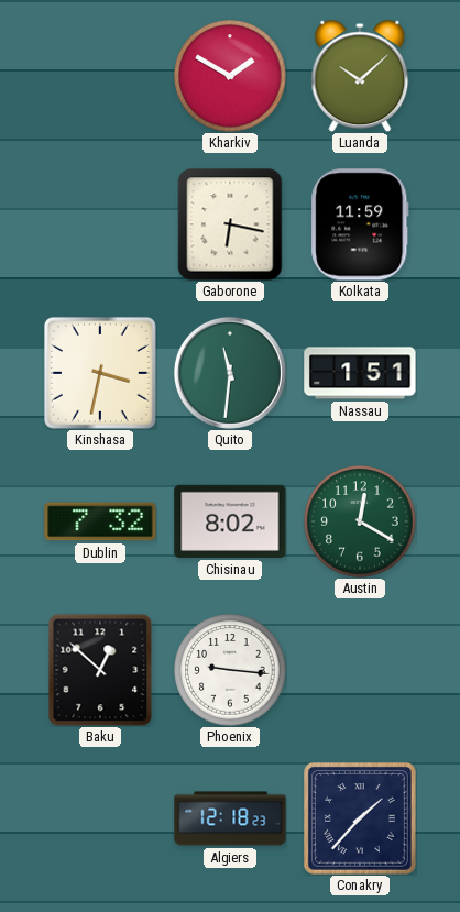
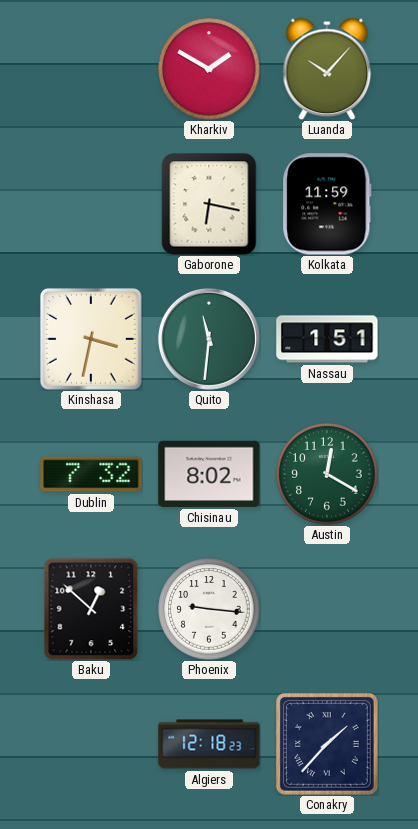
Luanda: 10:08 -> 10:07 (327, 69)
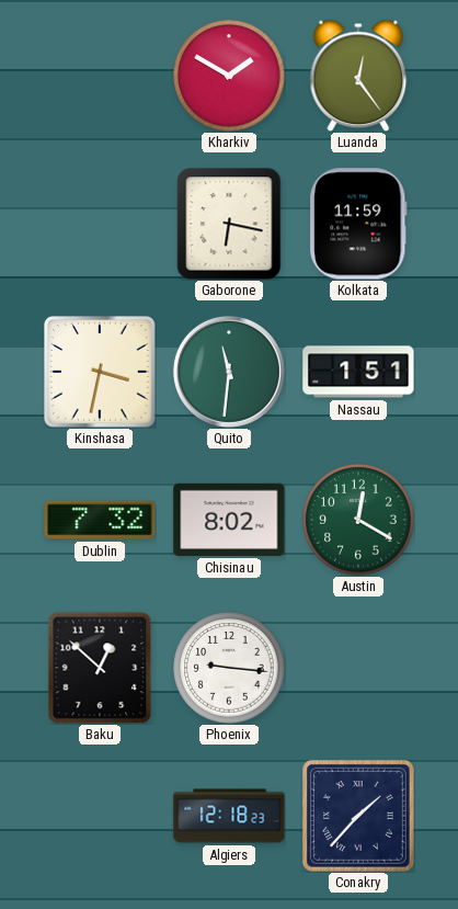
Luanda: 10:07 -> 12:24 (358, 76)
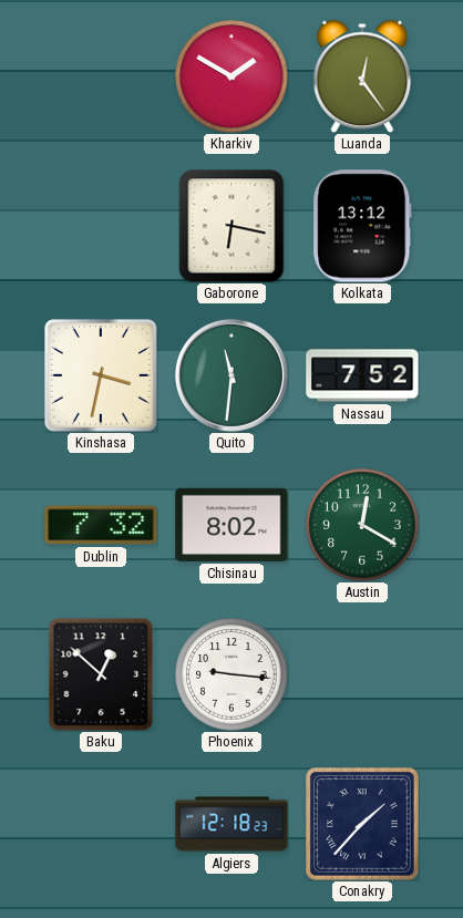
Kolkata: 11:59 -> 13:12 (362, 226)
Nassau: 1:51 -> 7:52 (362, 375)
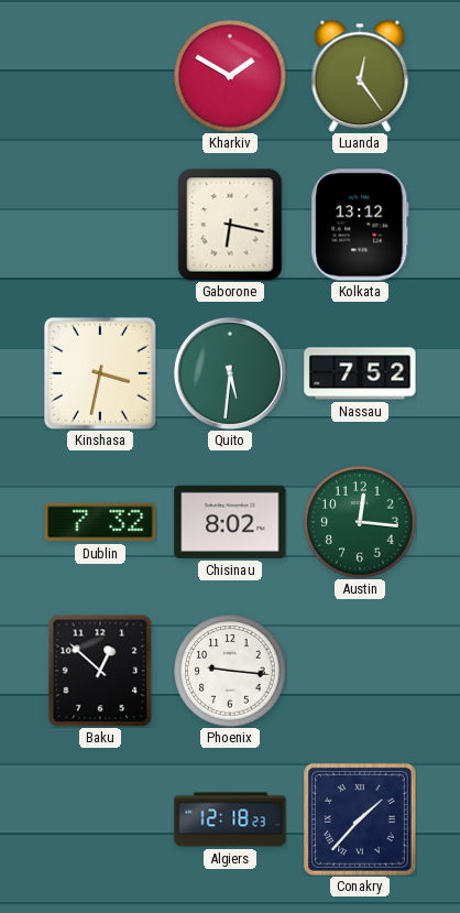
Quito: 11:31 -> 5:31 (230, 373)
Austin: 12:20 -> 12:16 (360, 522)
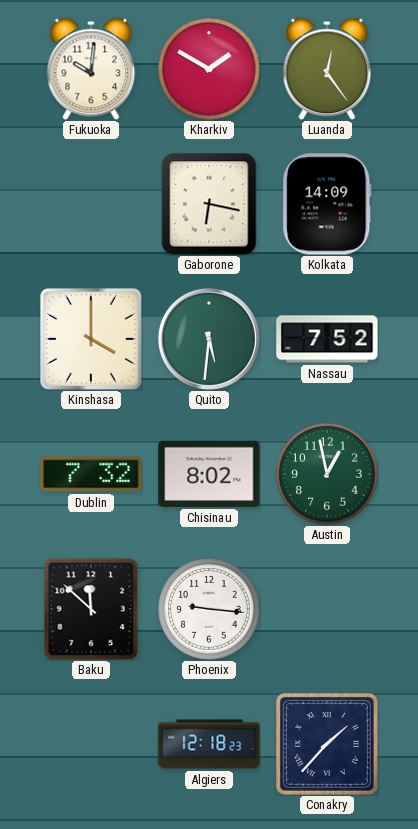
Fukuoka: none -> 10:01 (91, 69)
Kolkata: 13:12 -> 14:09 (327, 204)
Kinshasa: 3:32 -> 4:00 (91, 339)
Austin: 12:16 -> 12:58 (327, 474)
Baku: 12:52 -> 11:52 (91, 609)
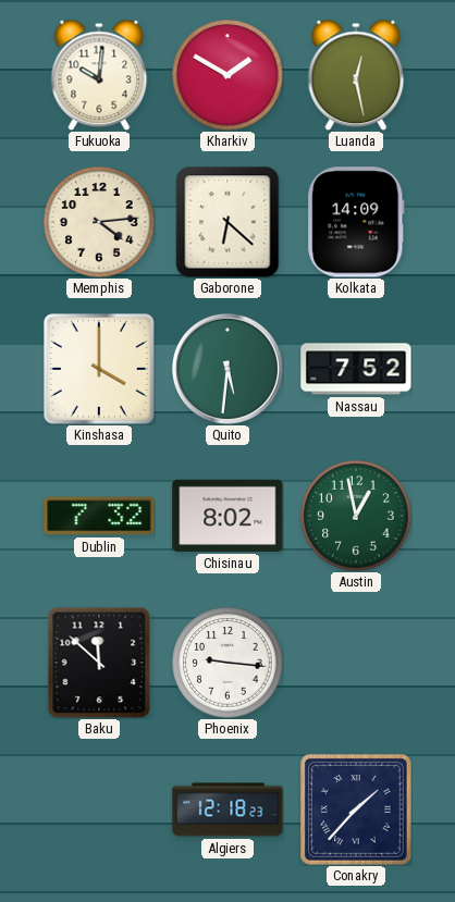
Luanda: 12:24 -> 12:28 (356, 75)
Memphis: none -> 4:14 (99, 222)
Gaborone: 6:17 -> 6:22 (228, 222)
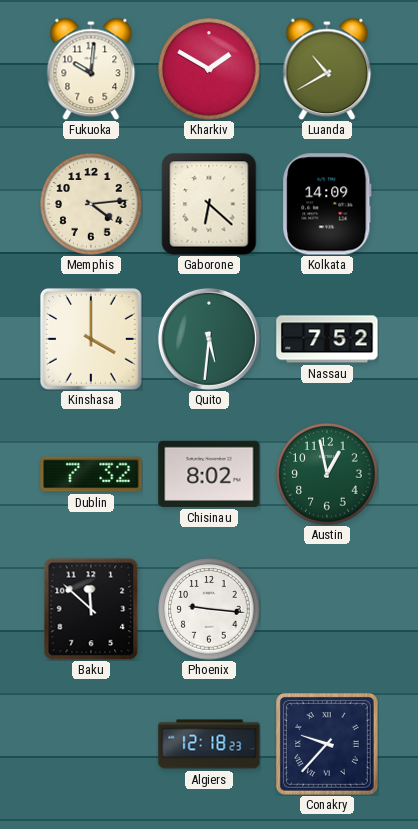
Luanda: 12:28 -> 10:40 (327, 69)
Conakry: 1:37 -> 9:37 (327, 744)
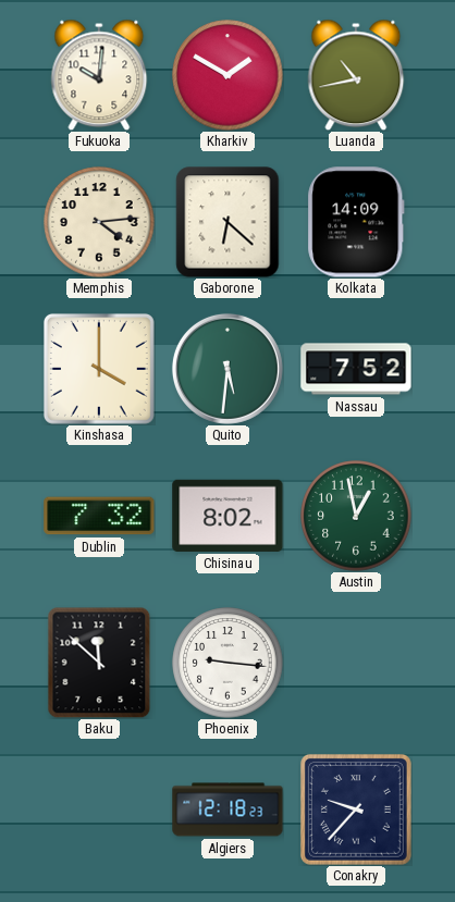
Luanda: 10:40 -> 10:43 (356, 75)
